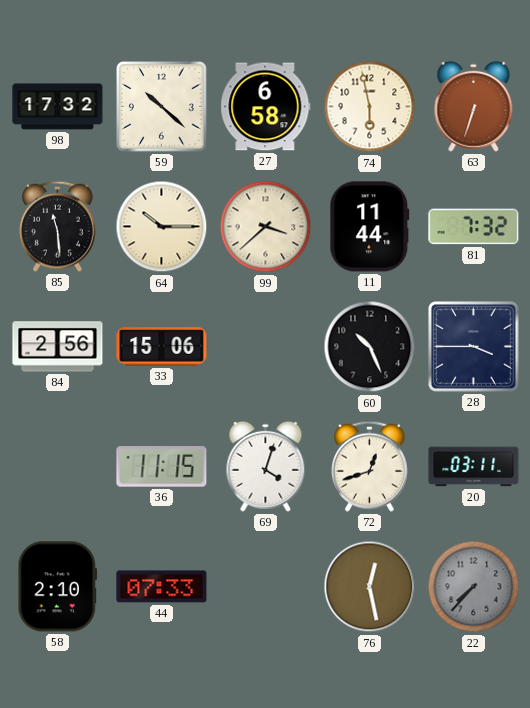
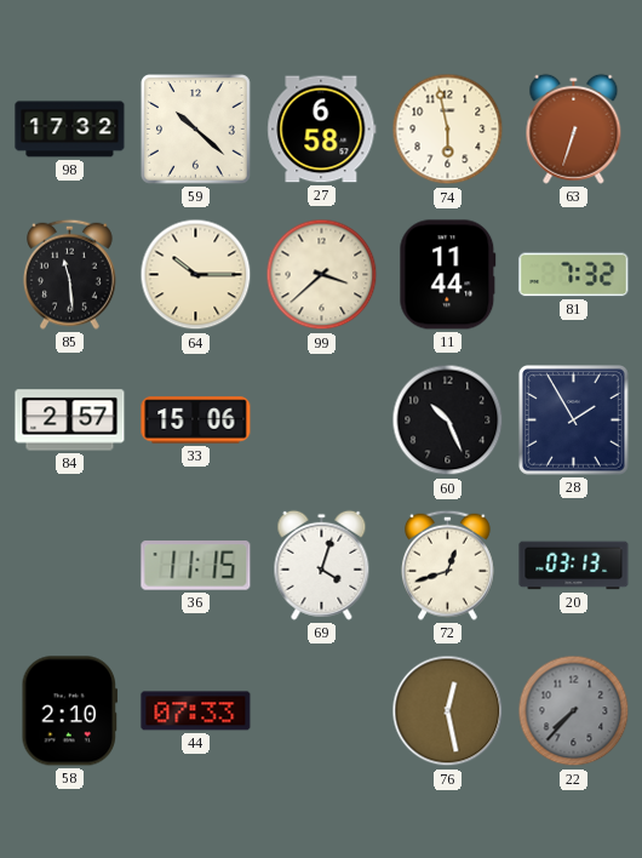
84: 2:56 -> 2:57 (70, 421)
28: 3:45 -> 1:55 (574, 421)
20: 03:11 -> 03:13 (574, 566)
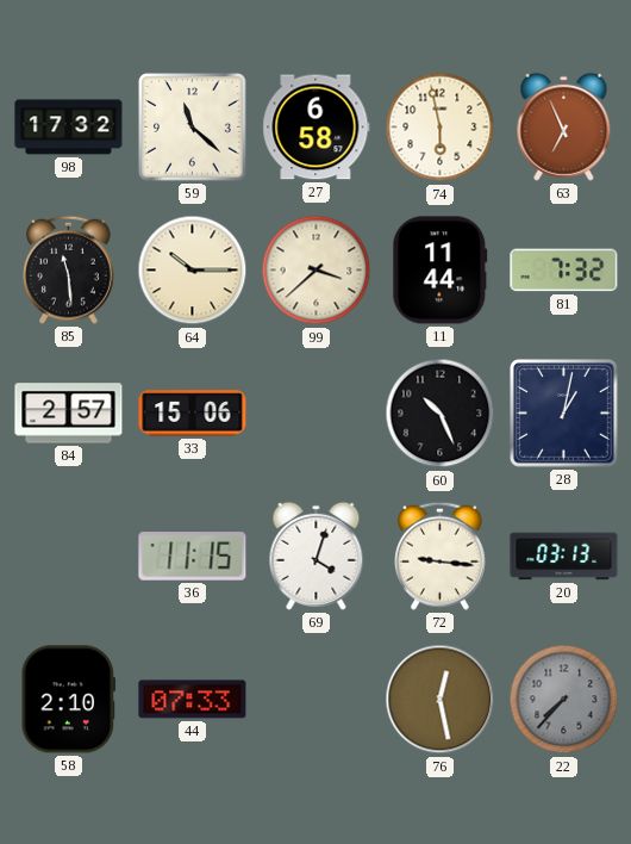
59: 10:22 -> 11:22 (193, 128)
63: 6:33 -> 6:56 (564, 126)
28: 1:55 -> 1:02 (564, 414)
72: 12:42 -> 9:16 (441, 556)
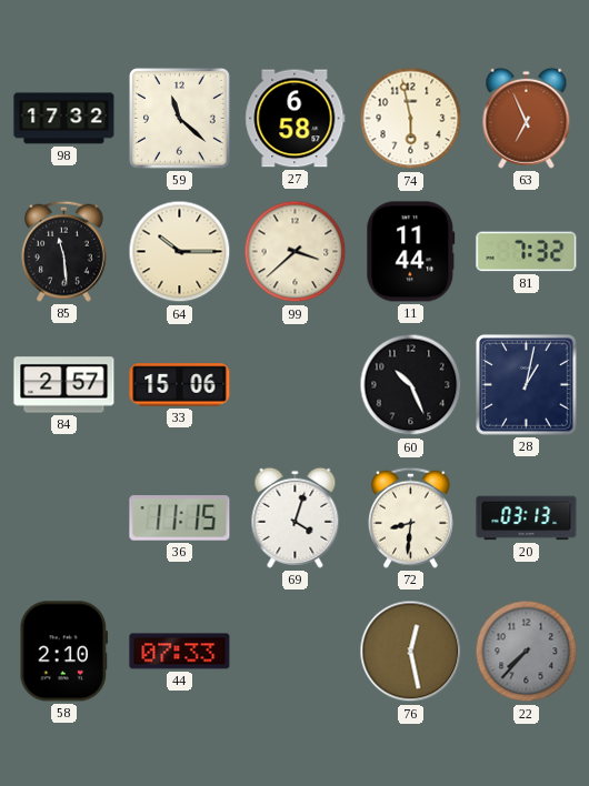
72: 9:16 -> 8:31 (411, 517)
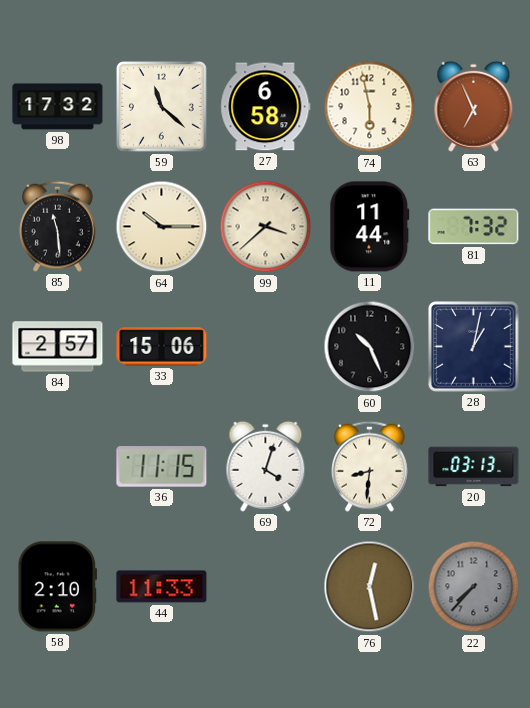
44: 07:33 -> 11:33 (162, 587)
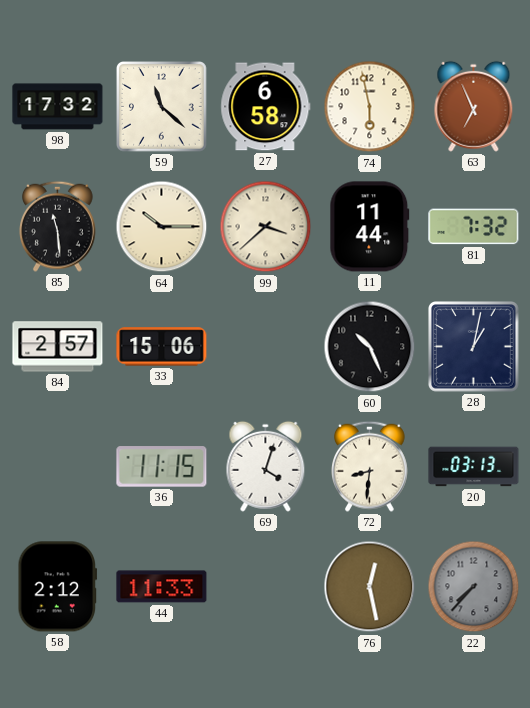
58: 2:10 -> 2:12 (58, 587)
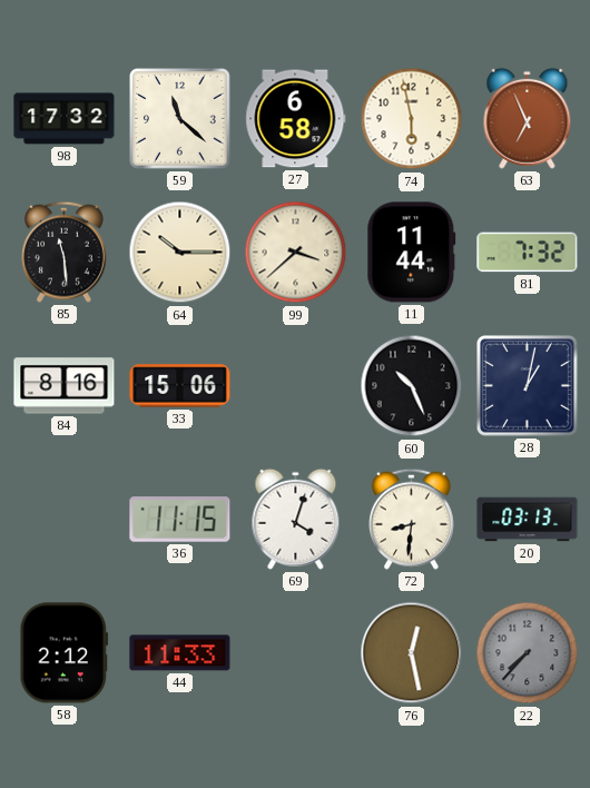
84: 2:57 -> 8:16 (65, 386)
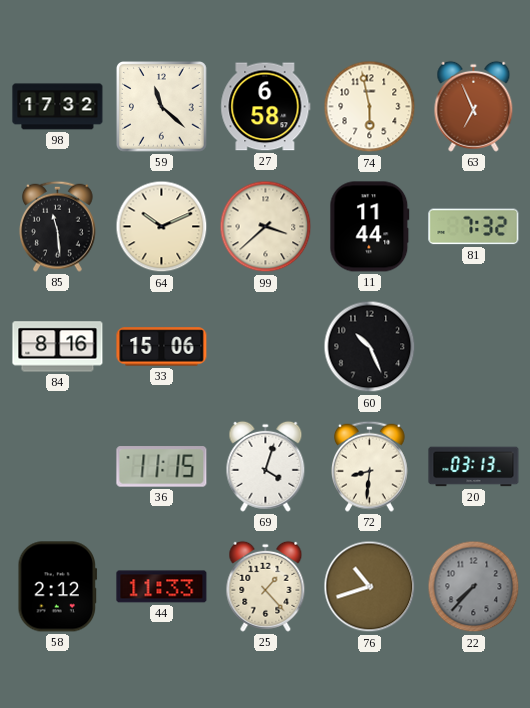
64: 10:15 -> 10:11 (162, 227)
28: 1:02 -> none (528, 386)
25: none -> 1:23 (266, 586)
76: 12:28 -> 10:42 (370, 587)
